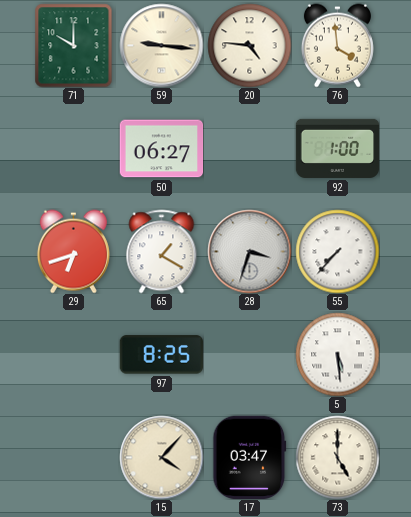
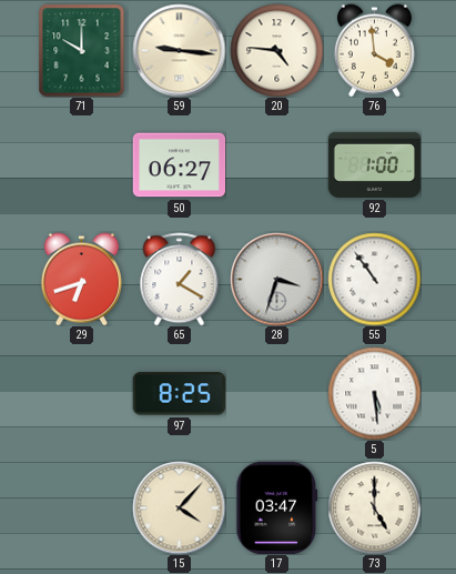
55: 7:37 -> 10:54 (374, 279)
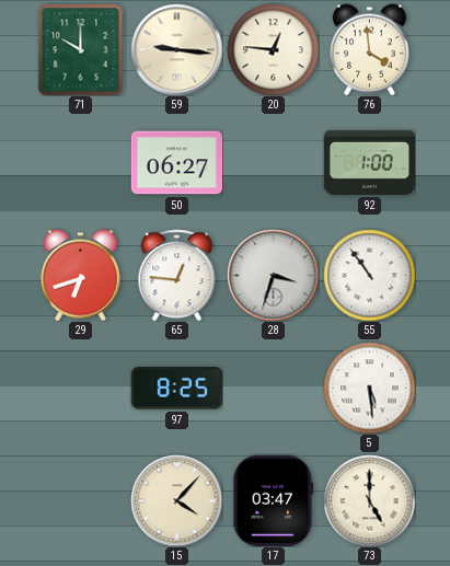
20: 4:46 -> 12:46 (273, 49)
65: 1:20 -> 12:46 (177, 275)
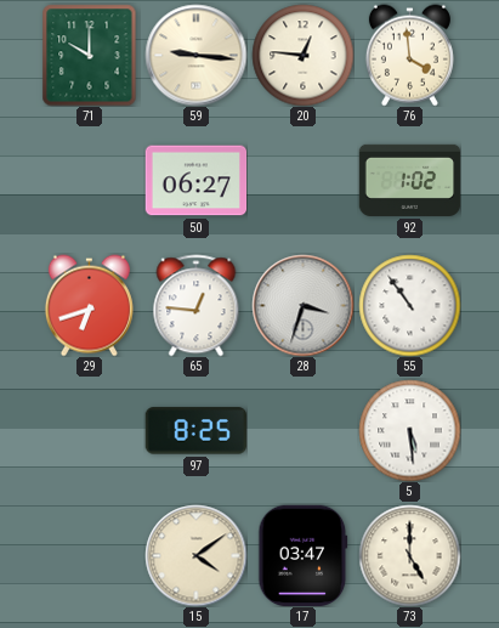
92: 1:00 -> 1:02 (409, 180)
15: 4:07 -> 4:09 (195, 555)
